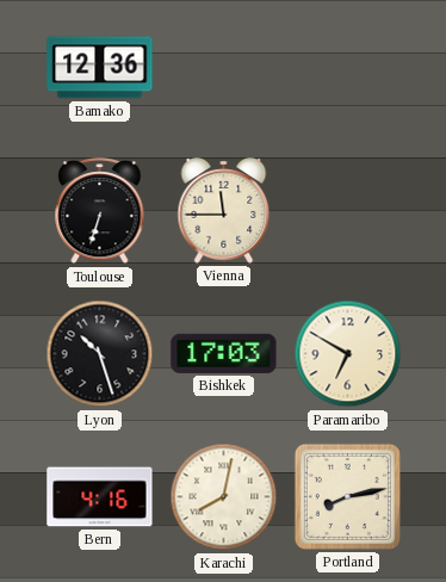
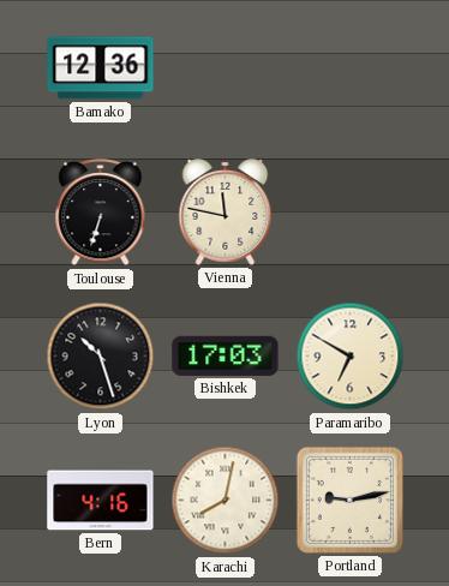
Vienna: 11:45 -> 11:47 (226, 213)
Portland: 8:13 -> 9:13 (349, 500)
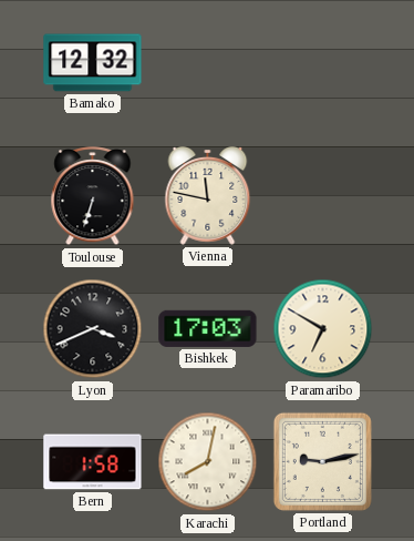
Bamako: 12:36 -> 12:32 (93, 63)
Lyon: 10:27 -> 3:41 (93, 329)
Bern: 4:16 -> 1:58 (93, 462)
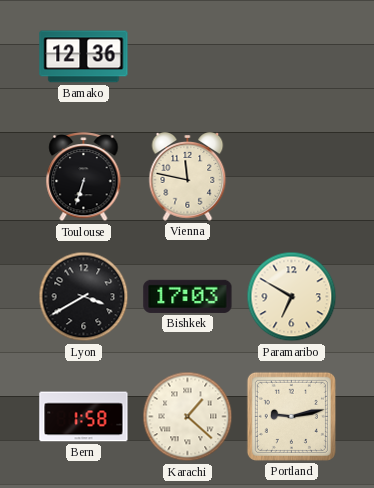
Bamako: 12:32 -> 12:36 (84, 57)
Lyon: 3:41 -> 3:40 (84, 297)
Karachi: 8:02 -> 1:22 (188, 417)
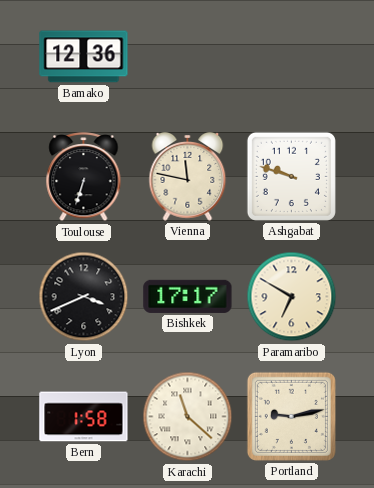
Ashgabat: none -> 9:48 (291, 176)
Lyon: 3:40 -> 3:41 (84, 297)
Bishkek: 17:03 -> 17:17 (188, 296)
Karachi: 1:22 -> 11:22 (188, 417)
